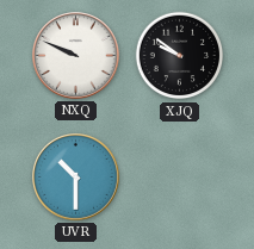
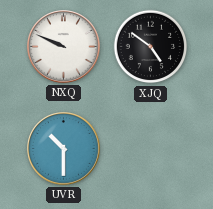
XJQ: 9:51 -> 4:51 (151, 47)
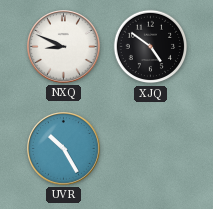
NXQ: 9:49 -> 8:49 (64, 47)
UVR: 10:30 -> 10:25 (64, 149)
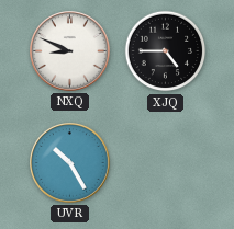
XJQ: 4:51 -> 4:45 (166, 51)
